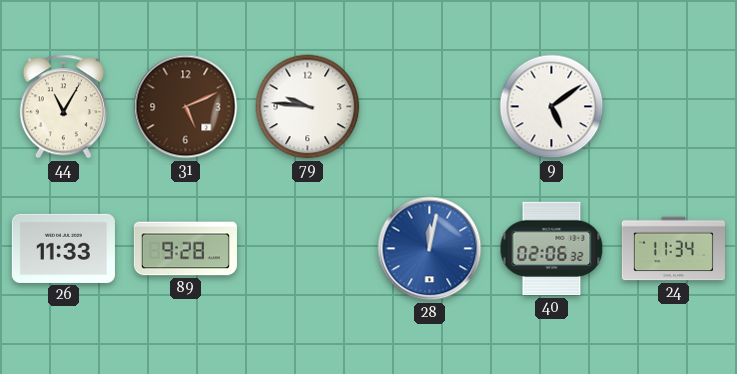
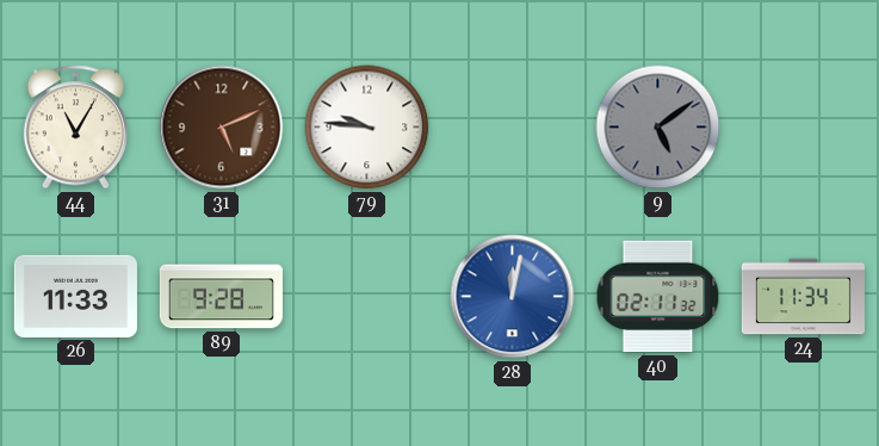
9 dial: white -> grey (658, 128)
40: 02:06 -> 02:11 (658, 297)
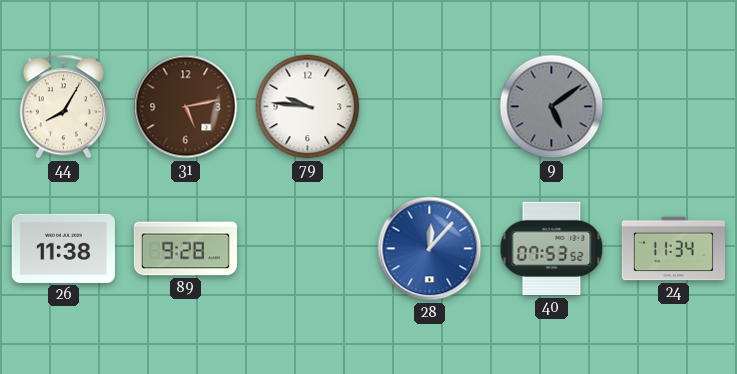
44: 11:05 -> 8:05 (63, 107)
31: 5:11 -> 5:13 (186, 107)
26: 11:33 -> 11:38 (63, 248)
28: 12:02 -> 12:07 (430, 249)
40: 02:11 -> 07:53 (552, 249)
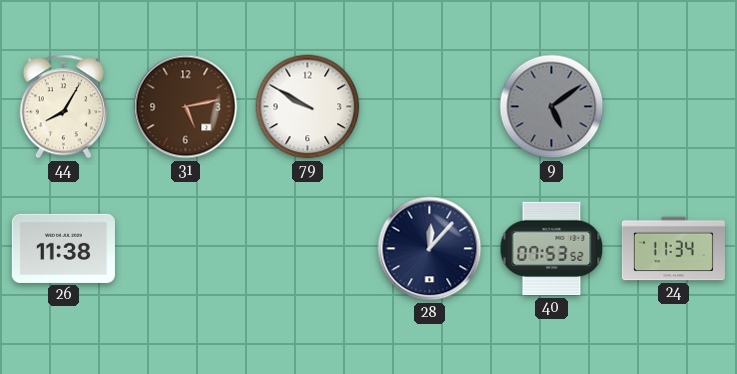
79: 9:46 -> 9:50 (308, 107)
89: 9:28 -> none (185, 249)
28 dial: blue -> navy (430, 249)
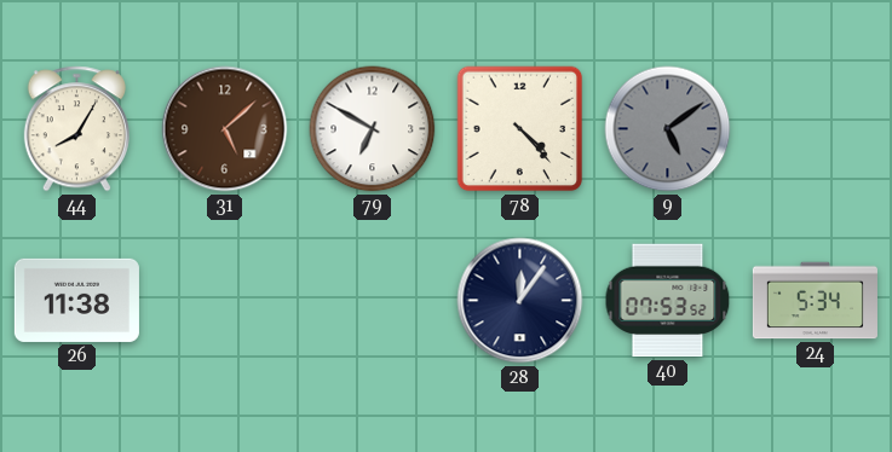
31: 5:13 -> 5:08 (225, 129)
79: 9:50 -> 6:50 (373, 129)
78: none -> 4:23 (520, 129)
28: 12:07 -> 12:06 (520, 301)
24: 11:34 -> 5:34 (815, 301)
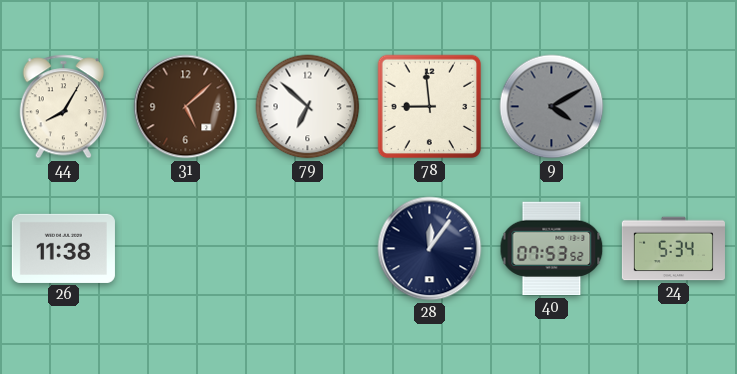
79: 6:50 -> 6:52 (308, 107)
78: 4:23 -> 8:59 (430, 107)
9: 5:09 -> 4:10 (552, 107)
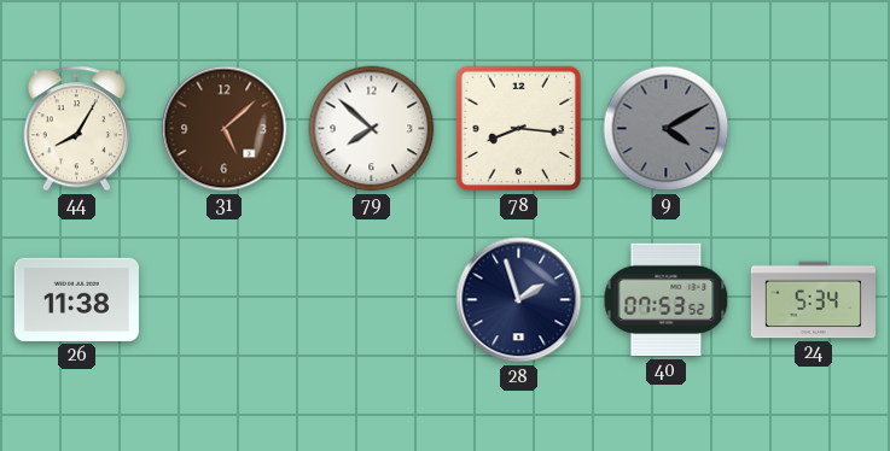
79: 6:52 -> 7:52 (372, 129)
78: 8:59 -> 8:16 (519, 129)
28: 12:06 -> 1:57 (519, 300)
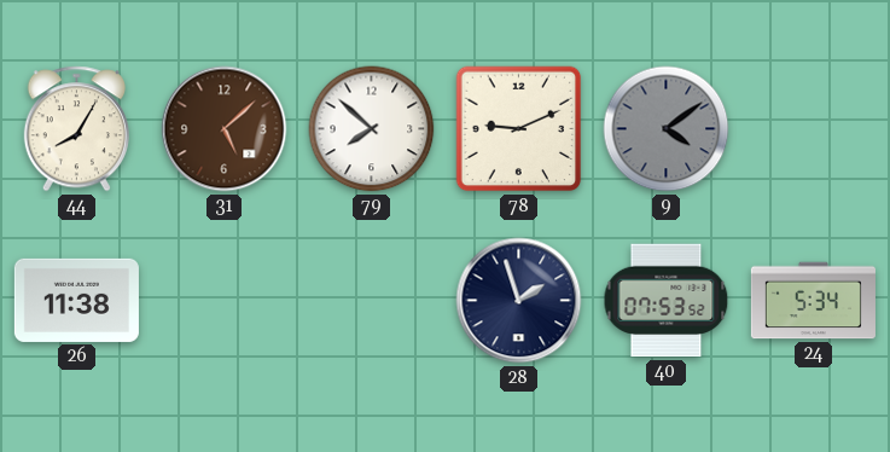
78: 8:16 -> 9:11 (519, 129)
9: 4:10 -> 4:09 (667, 129)
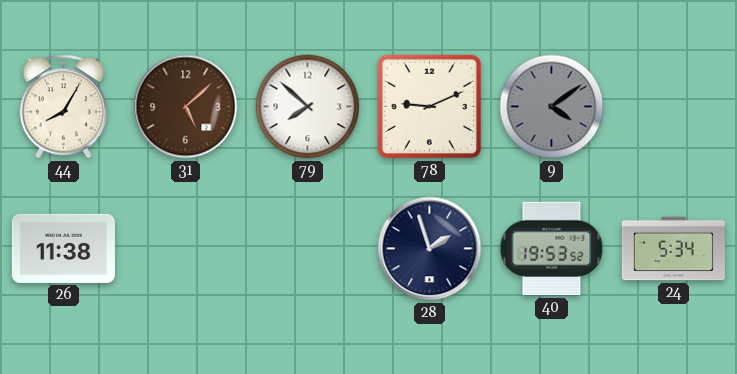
40: 07:53 -> 19:53 (552, 249)
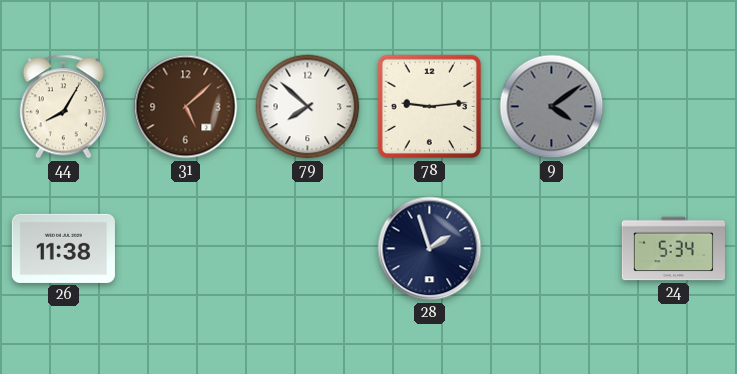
78: 9:11 -> 9:14 (430, 107)
40: 19:53 -> none (552, 249)
